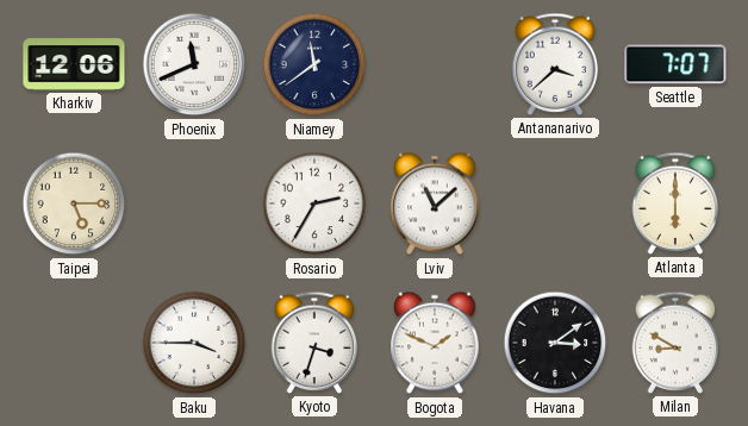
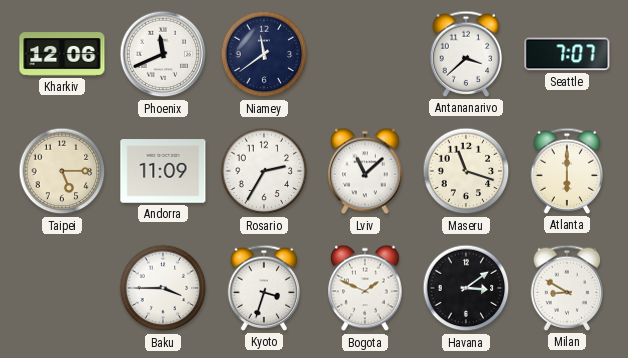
Andorra: none -> 11:09 (163, 171)
Maseru: none -> 11:18 (466, 171)
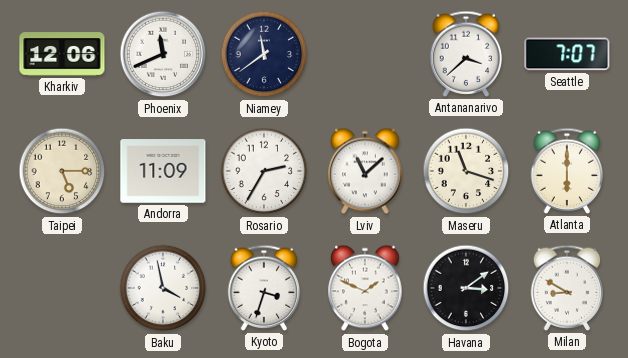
Baku: 3:45 -> 3:58 (163, 288)
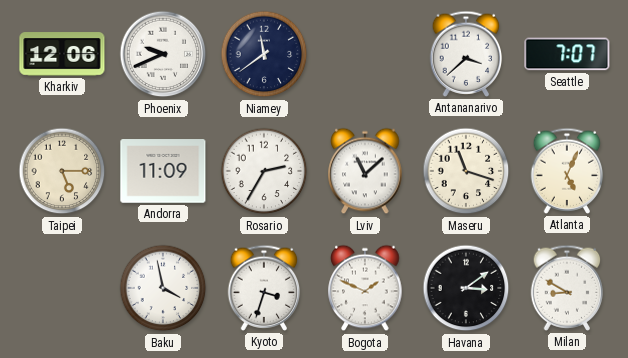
Phoenix: 11:41 -> 9:41 (163, 54)
Atlanta: 6:00 -> 5:04 (567, 171)
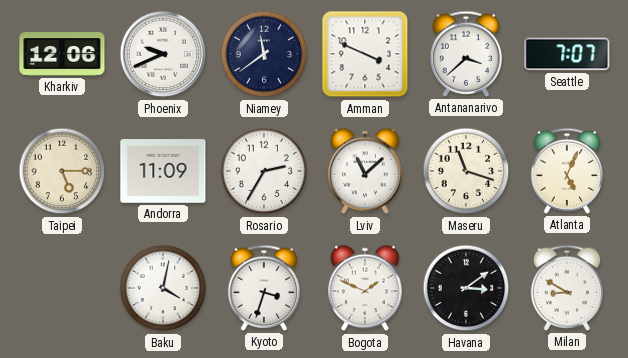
Amman: none -> 3:49 (365, 54)
Baku: 3:58 -> 4:02 (163, 288)
